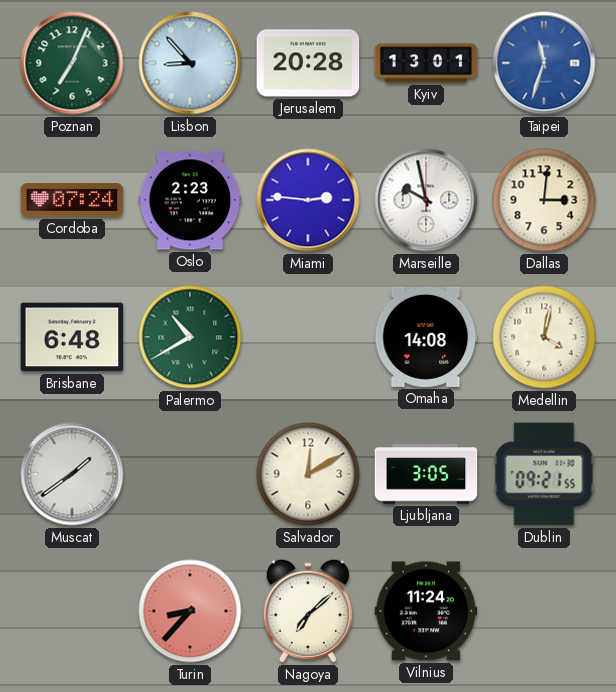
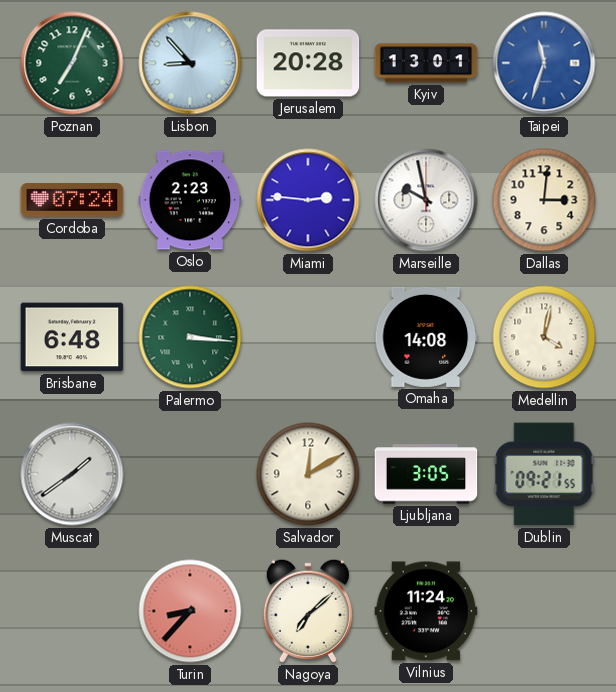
Palermo: 10:40 -> 3:16 (190, 337)
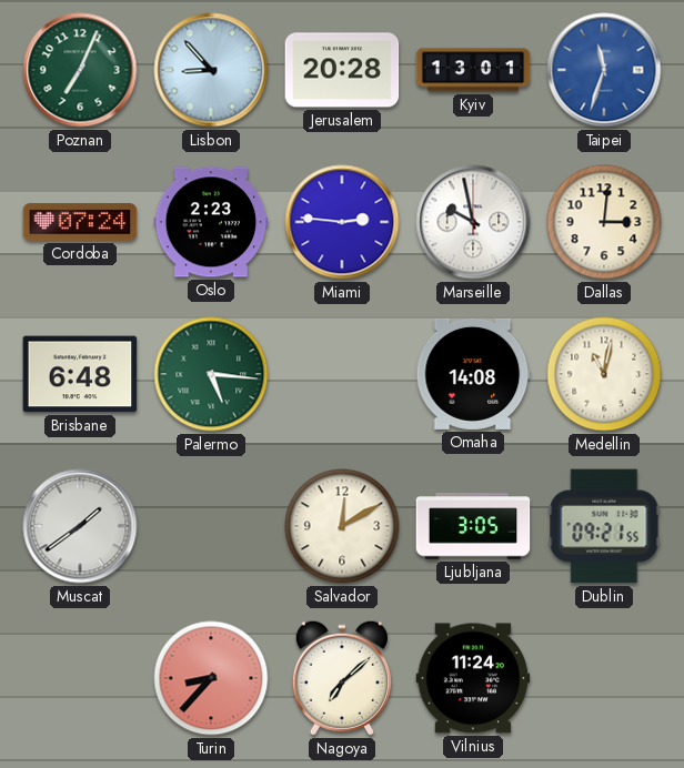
Palermo: 3:16 -> 5:16 (211, 374)
Medellin: 4:02 -> 11:02 (604, 374)
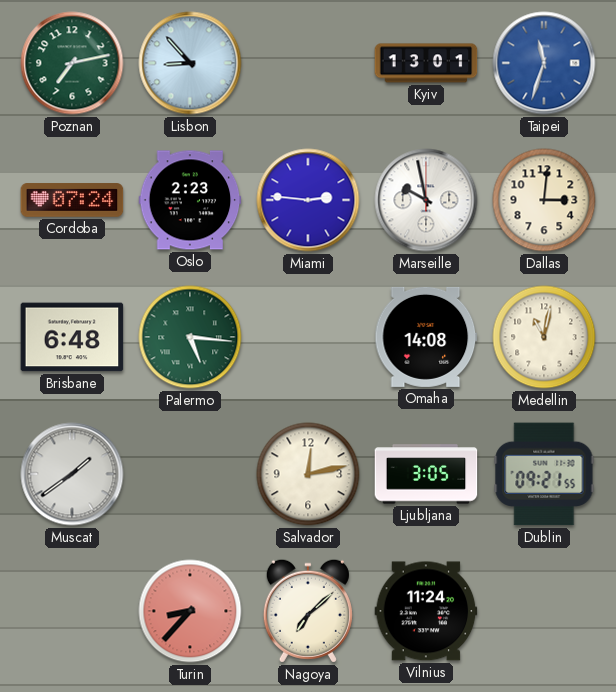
Poznan: 7:04 -> 7:13 (72, 63)
Jerusalem: 20:28 -> none (342, 70)
Salvador: 12:10 -> 12:13 (308, 474)
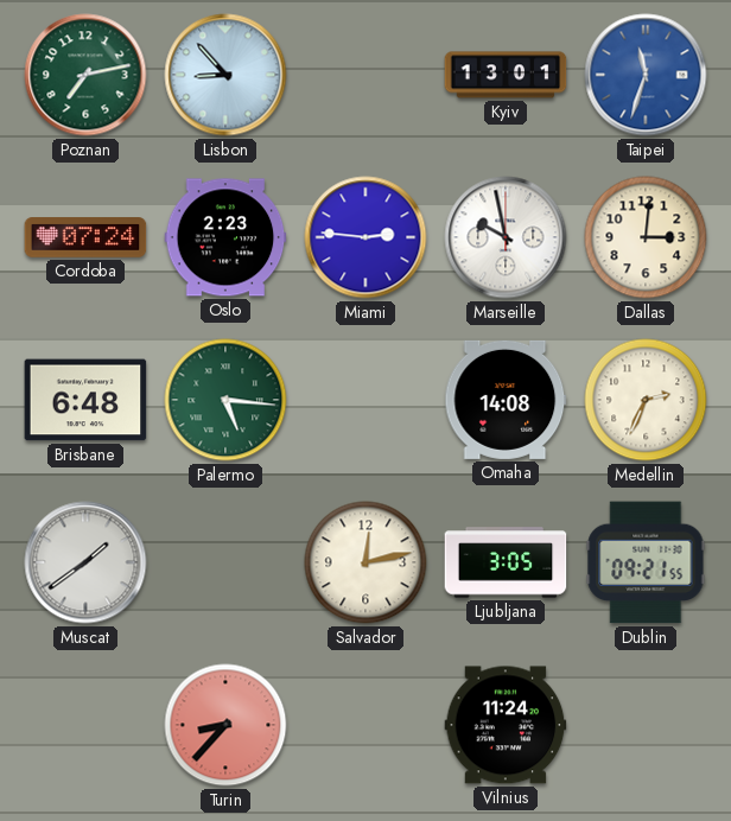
Medellin: 11:02 -> 2:34 (646, 400)
Nagoya: 7:08 -> none (308, 611)
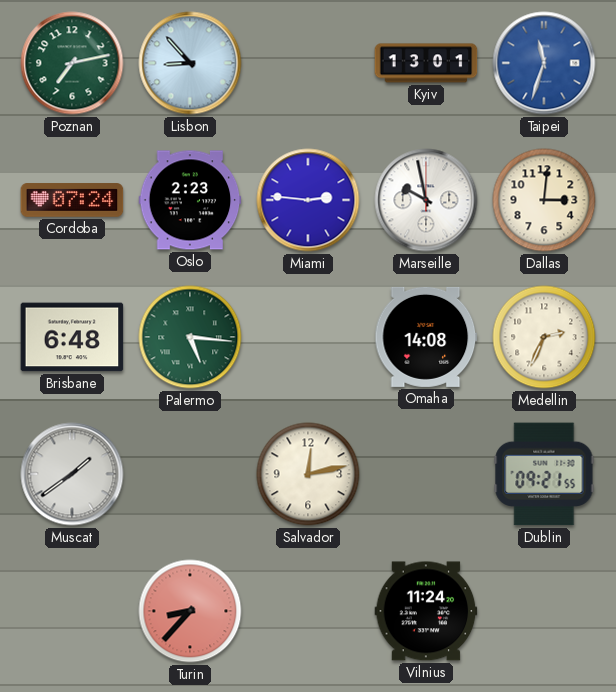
Ljubljana: 3:05 -> none (506, 562)
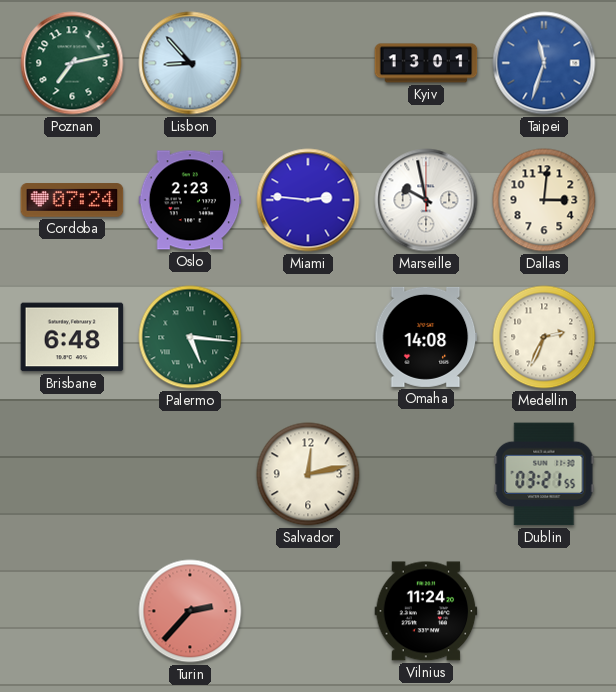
Muscat: 1:39 -> none (72, 474)
Dublin: 09:21 -> 03:21 (544, 474)
Turin: 8:37 -> 2:37 (190, 611)
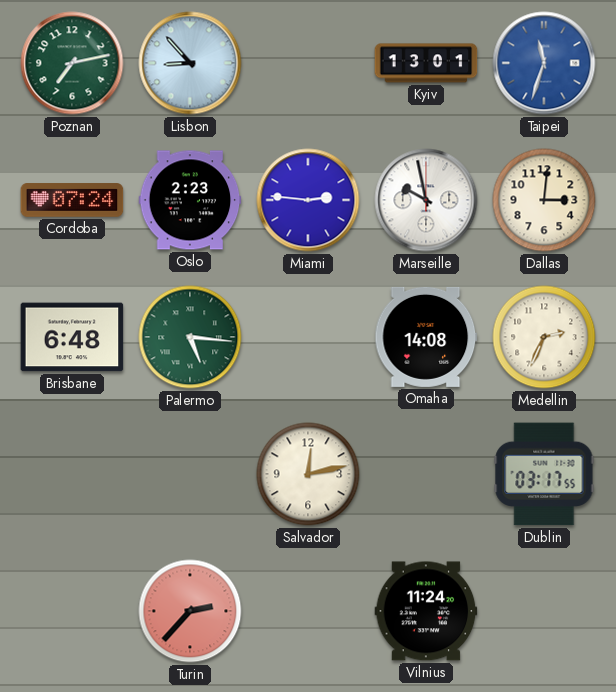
Dublin: 03:21 -> 03:17 (544, 474)
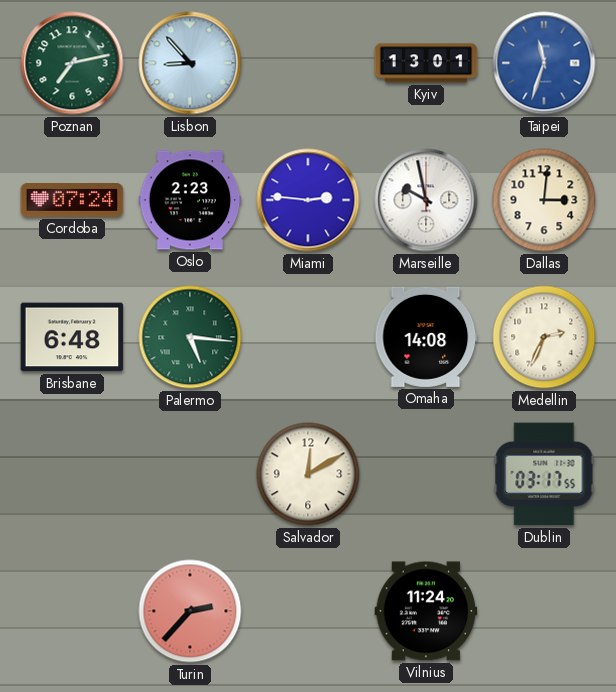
Salvador: 12:13 -> 12:10 (308, 474)
